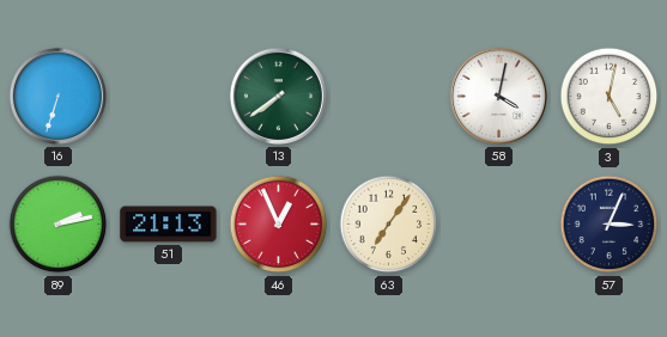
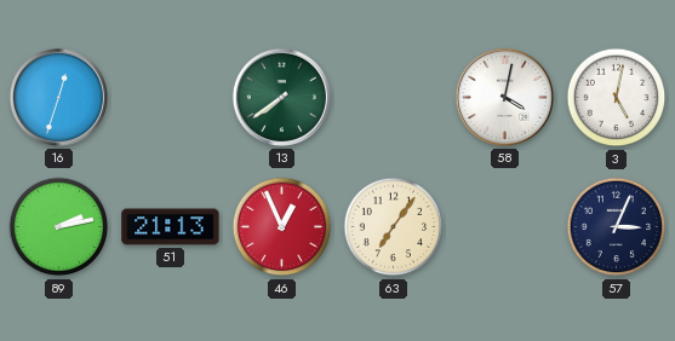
16: 6:33 -> 12:33 (58, 97)
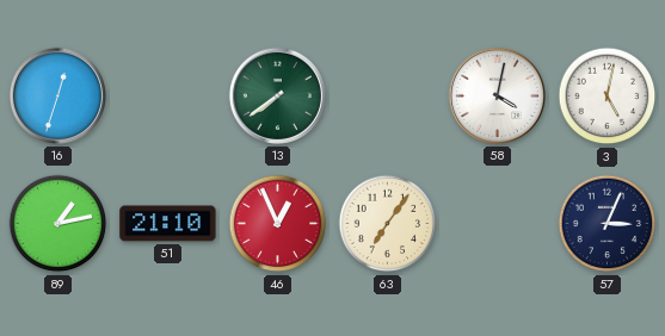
89: 2:13 -> 1:13 (59, 224)
51: 21:13 -> 21:10 (168, 224)
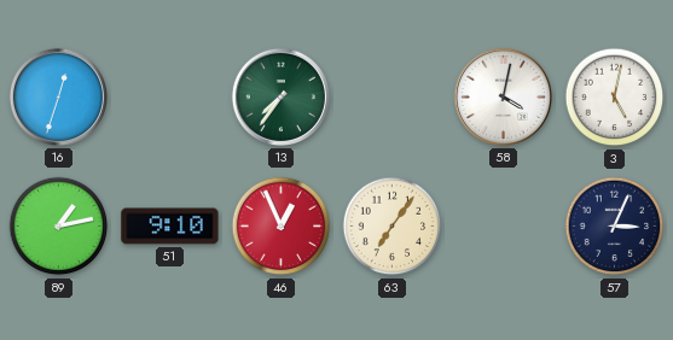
13: 7:39 -> 7:36 (280, 96)
51: 21:10 -> 9:10 (170, 227)
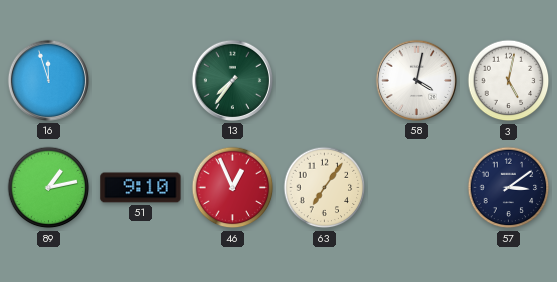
16: 12:33 -> 11:57 (48, 80)
57: 3:04 -> 3:09 (509, 188)
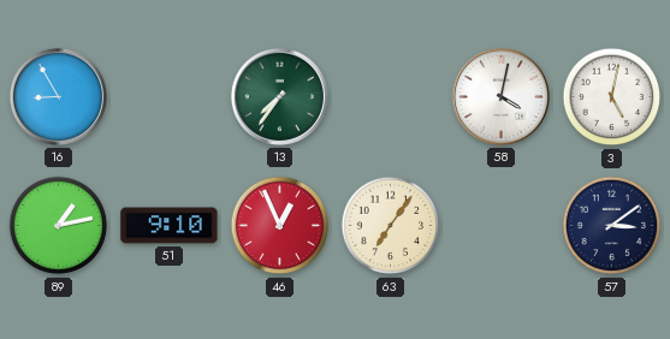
16: 11:57 -> 8:55 (58, 96)
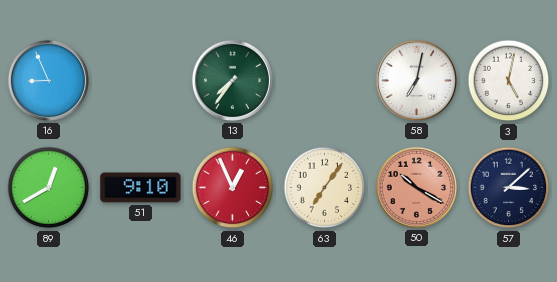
16: 8:55 -> 8:56 (48, 80)
58: 4:02 -> 7:02 (416, 80)
89: 1:13 -> 12:40 (49, 188)
50: none -> 10:20 (416, 187)
57: 3:09 -> 3:08 (509, 188)
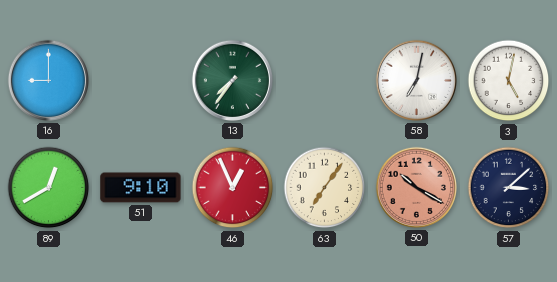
16: 8:56 -> 9:00 (48, 80)
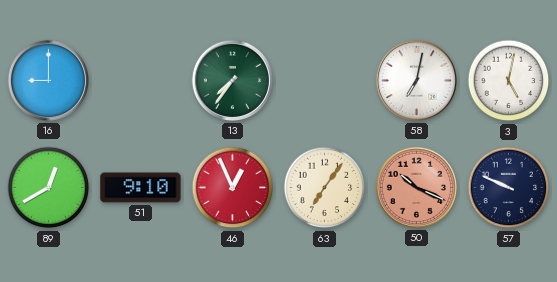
50: 10:20 -> 10:19 (416, 187)
57: 3:08 -> 9:49 (509, 188)
